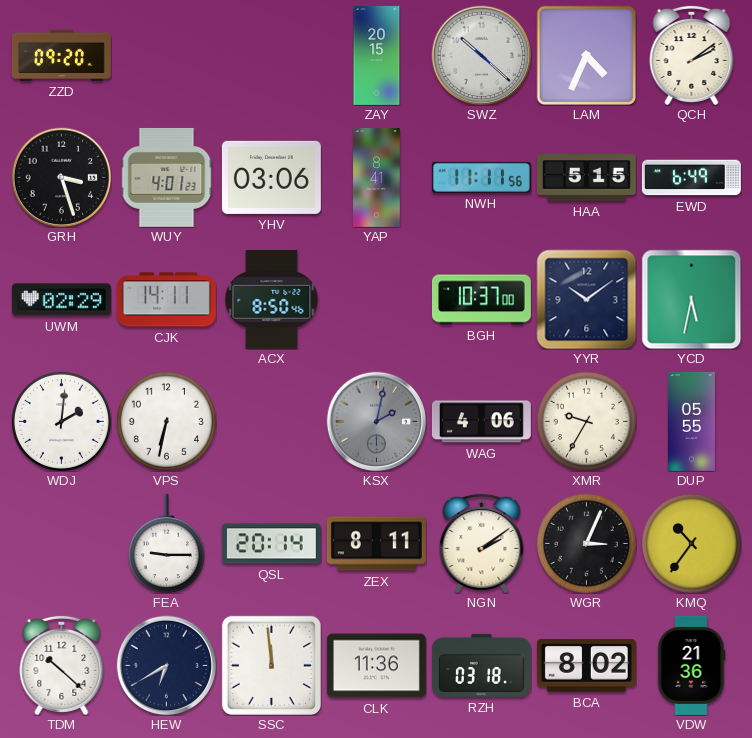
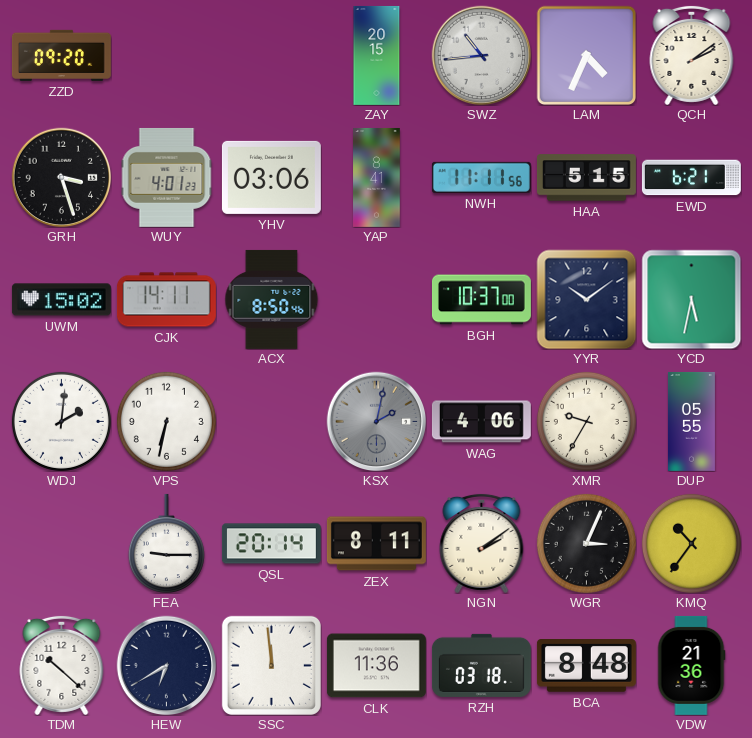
SWZ: 10:22 -> 10:44 (481, 55)
EWD: 6:49 -> 6:21 (691, 178)
UWM: 02:29 -> 15:02 (61, 300)
BCA: 8:02 -> 8:48 (586, 666)
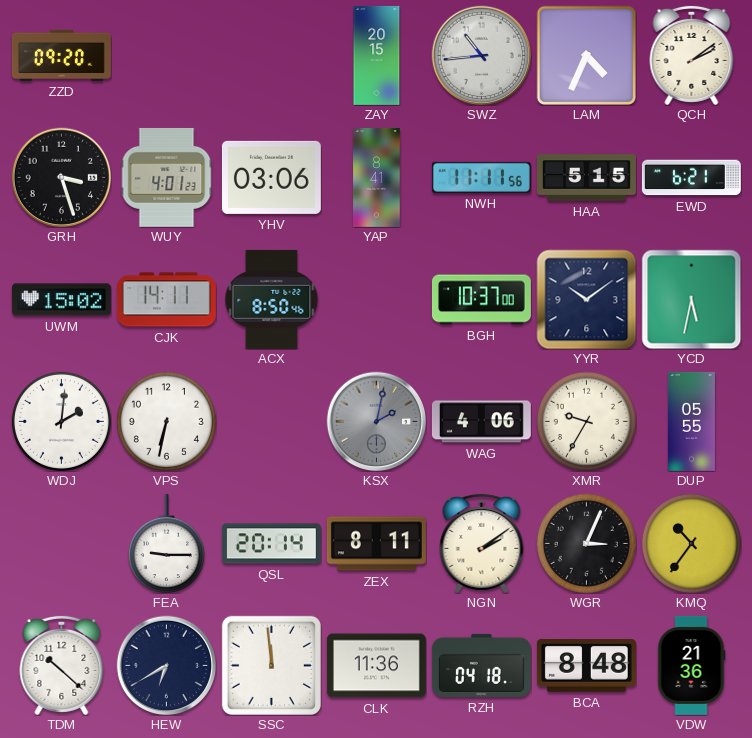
RZH: 03:18 -> 04:18 (481, 665)
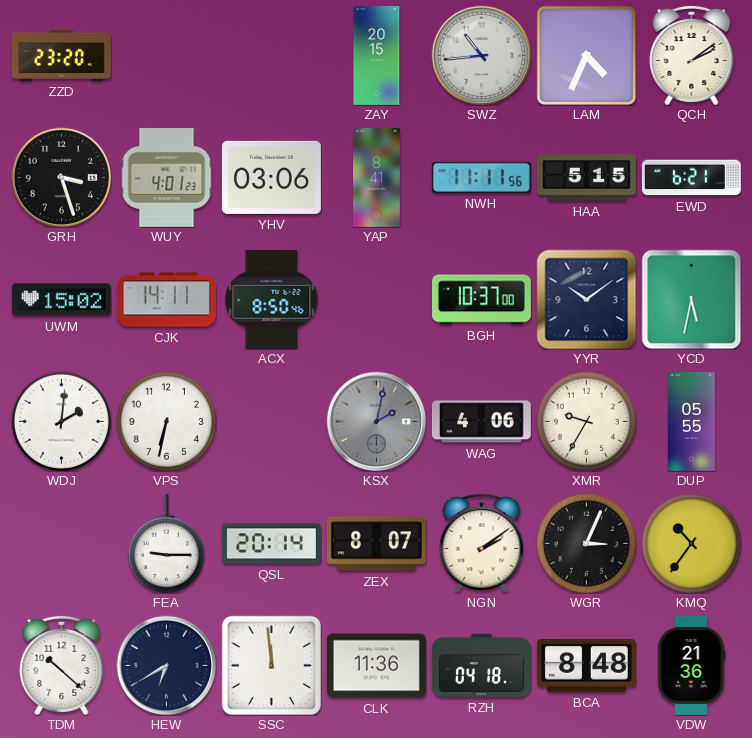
ZZD: 09:20 -> 23:20 (61, 55)
ZEX: 8:11 -> 8:07 (376, 544)
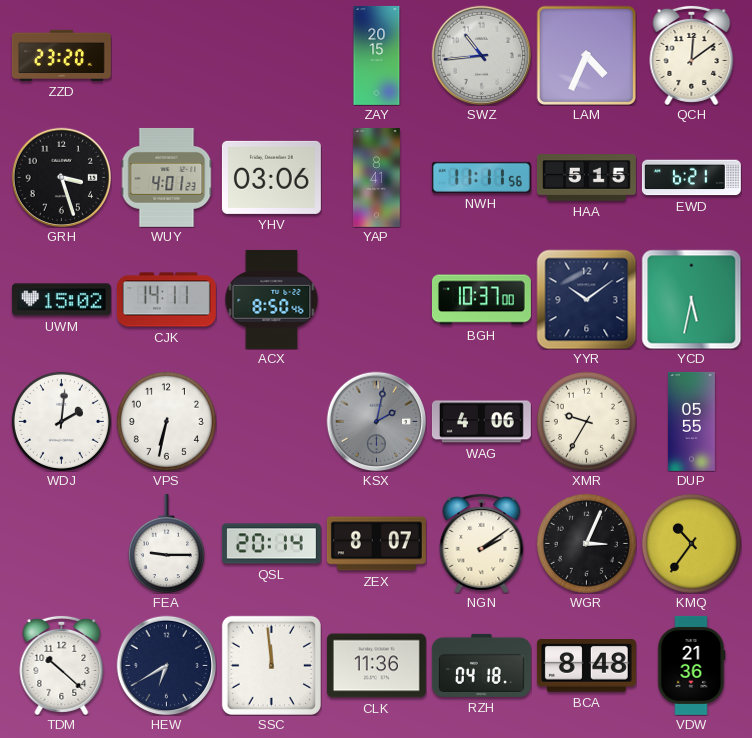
QCH: 2:09 -> 12:09 (692, 55)
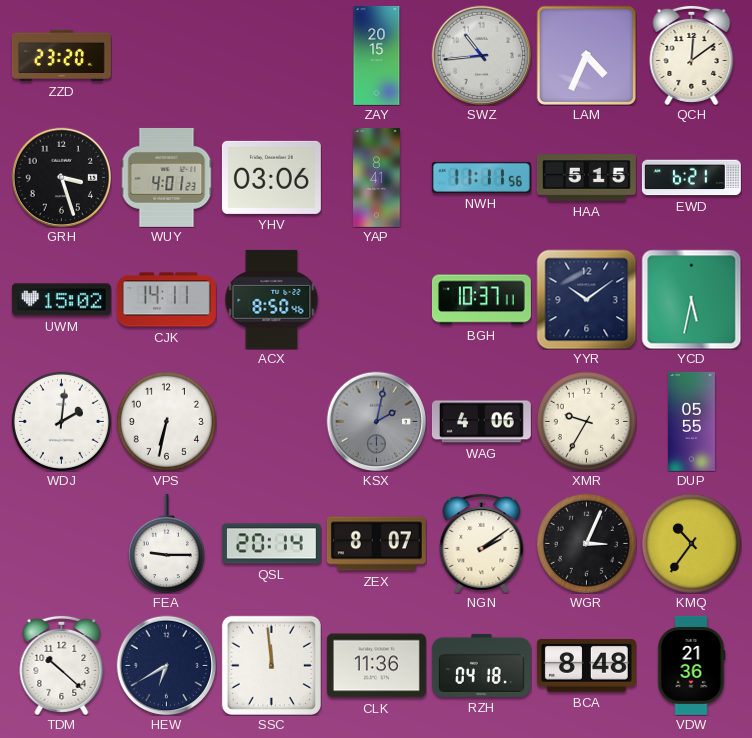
BGH: 10:37:00 -> 10:37:11 (481, 300)
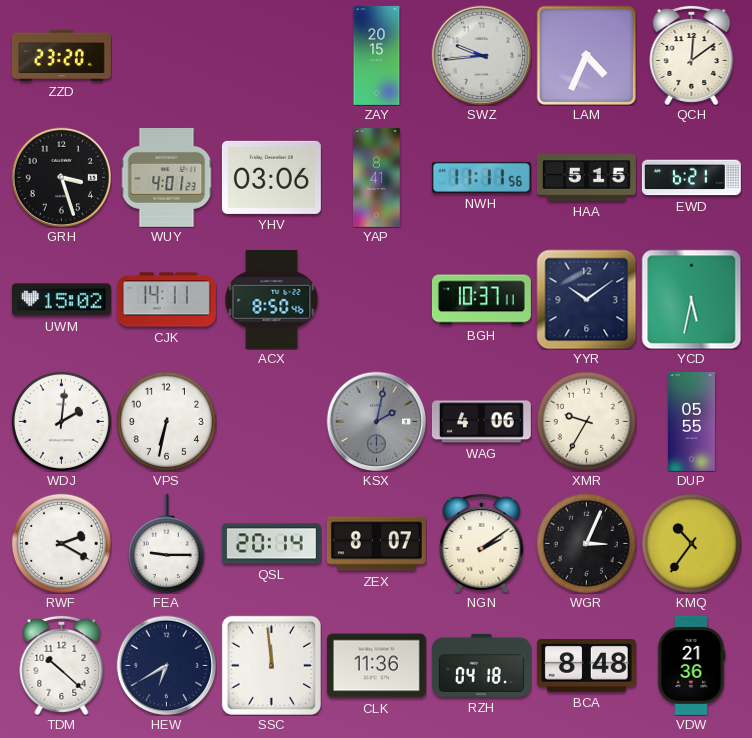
SWZ: 10:44 -> 9:44 (481, 55)
RWF: none -> 2:20 (61, 543)
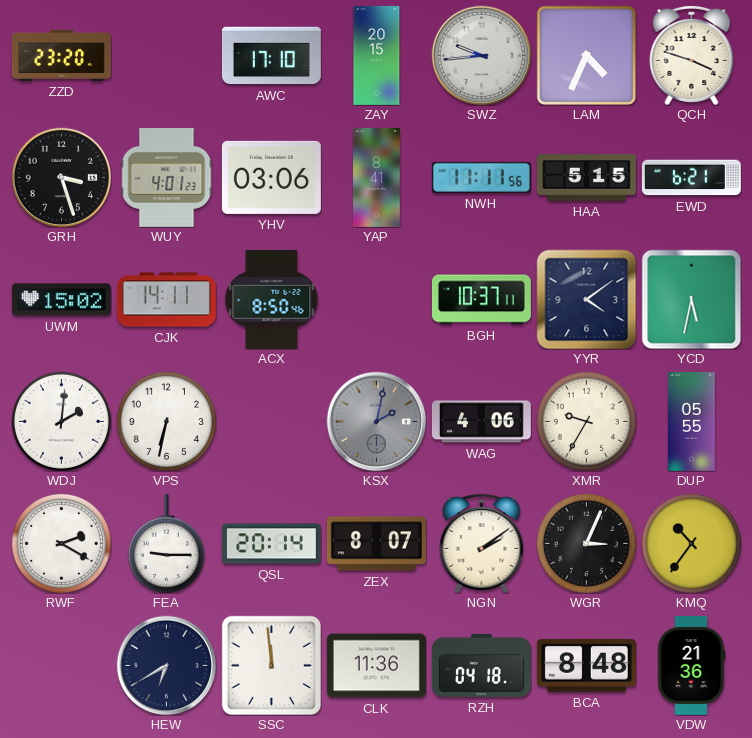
AWC: none -> 17:10 (271, 56)
QCH: 12:09 -> 3:48 (692, 55)
YYR: 10:09 -> 4:09 (586, 299)
TDM: 10:22 -> none (62, 665)
